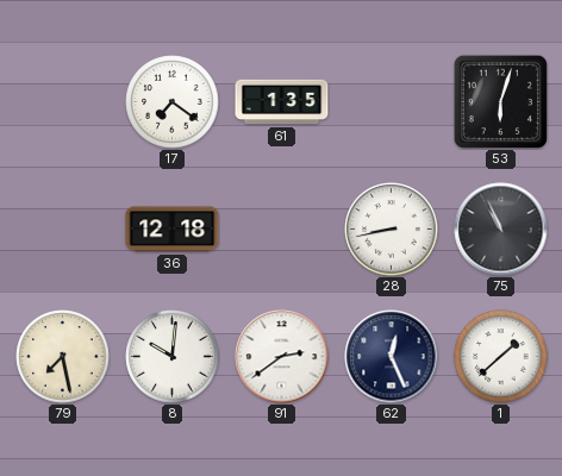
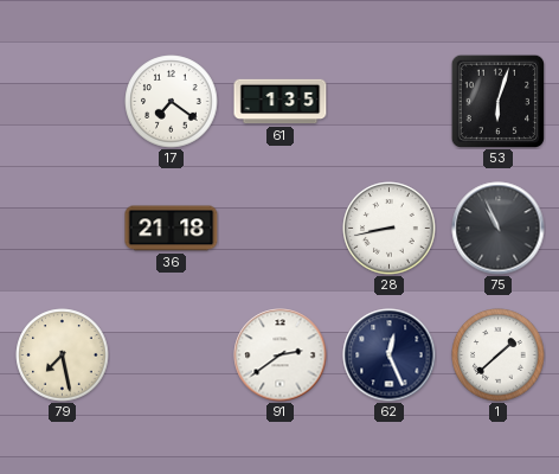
36: 12:18 -> 21:18 (172, 229)
8: 10:01 -> none (173, 357)
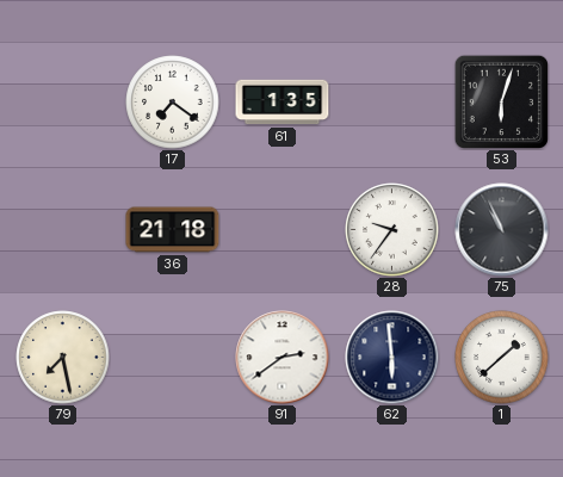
28: 8:43 -> 9:36 (392, 230)
62: 12:26 -> 5:59 (392, 358)
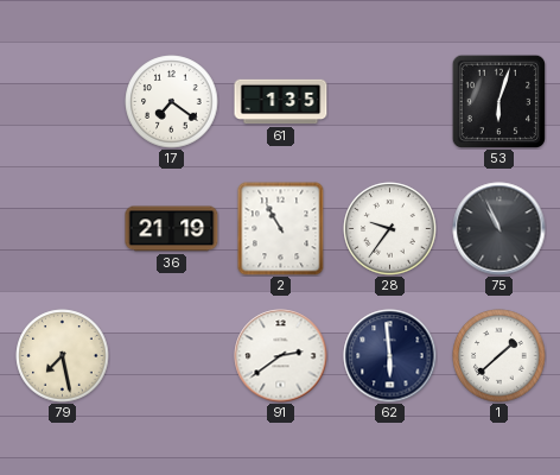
36: 21:18 -> 21:19 (172, 229)
2: none -> 10:55 (281, 229)
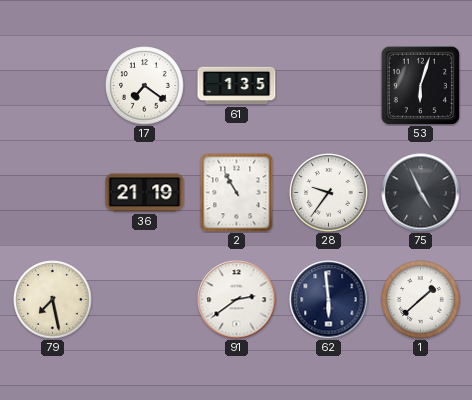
75: 10:56 -> 4:56 (421, 193)
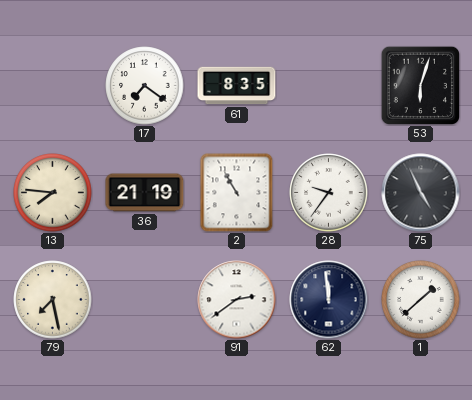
61: 1:35 -> 8:35 (237, 86)
13: none -> 7:46 (53, 193)
62: 5:59 -> 11:59 (329, 300)
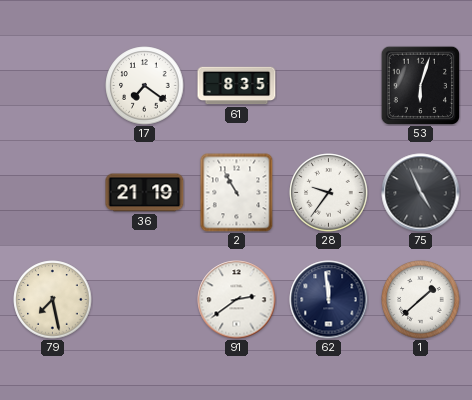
13: 7:46 -> none (53, 193)
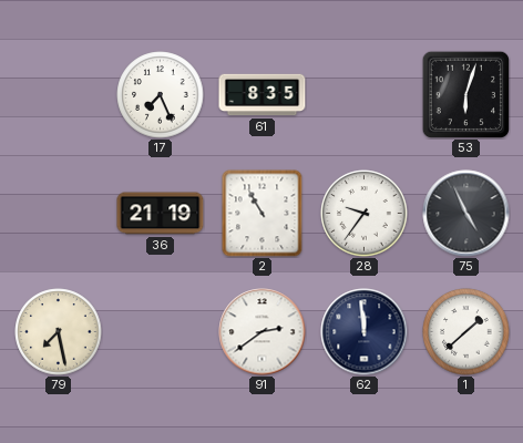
17: 7:21 -> 7:26 (161, 95)
